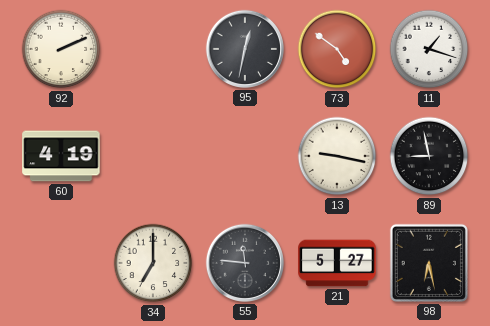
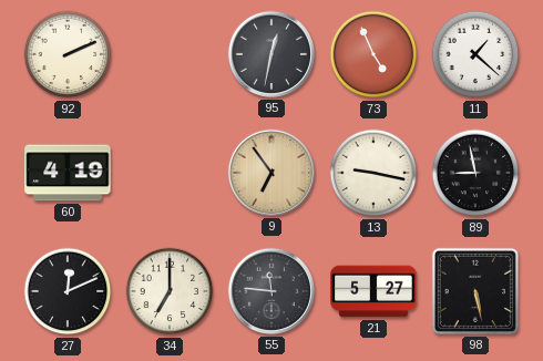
73: 4:51 -> 4:56 (373, 54)
11: 1:18 -> 1:22 (475, 54)
9: none -> 6:54 (271, 173)
27: none -> 12:11 (68, 291)
98: 6:28 -> 5:28 (475, 291)
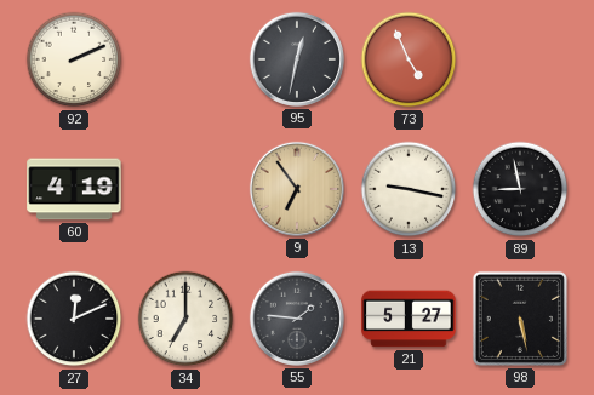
11: 1:22 -> none (475, 54)
55: 11:46 -> 1:46 (297, 319)
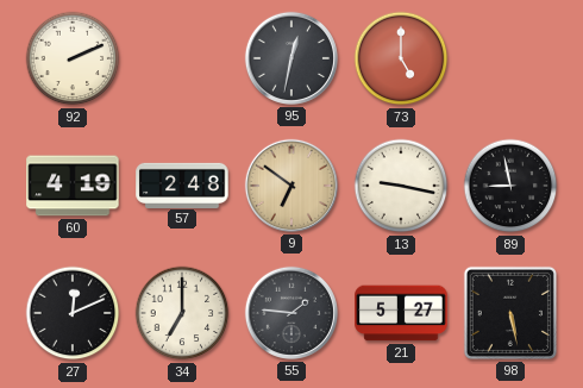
73: 4:56 -> 5:00 (401, 58)
57: none -> 2:48 (182, 184)
9: 6:54 -> 6:51 (291, 186)
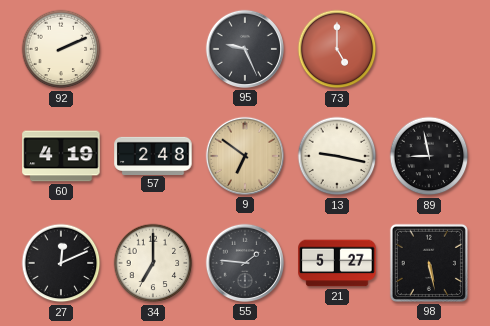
95: 12:32 -> 9:26 (245, 49)
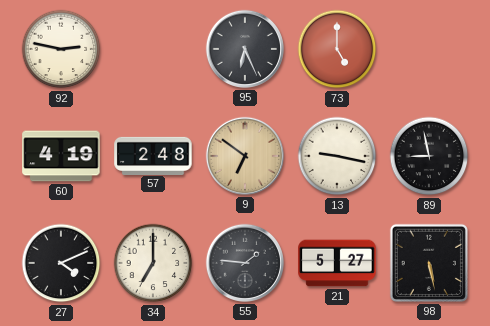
92: 2:11 -> 2:47 (61, 49)
95: 9:26 -> 6:26 (245, 49)
27: 12:11 -> 4:11 (61, 263)
